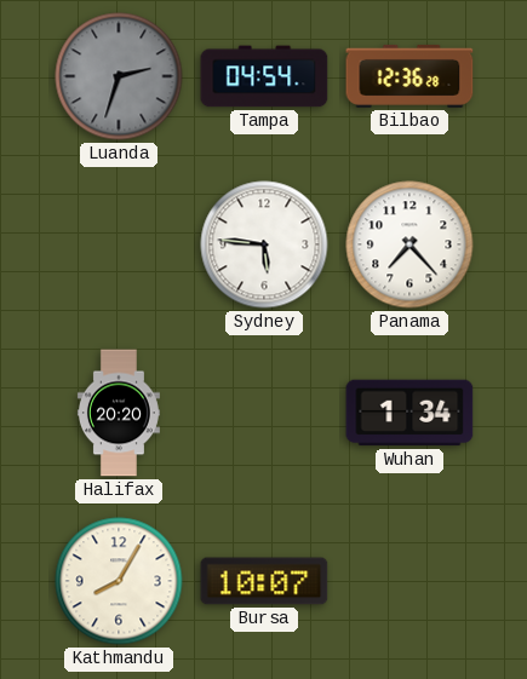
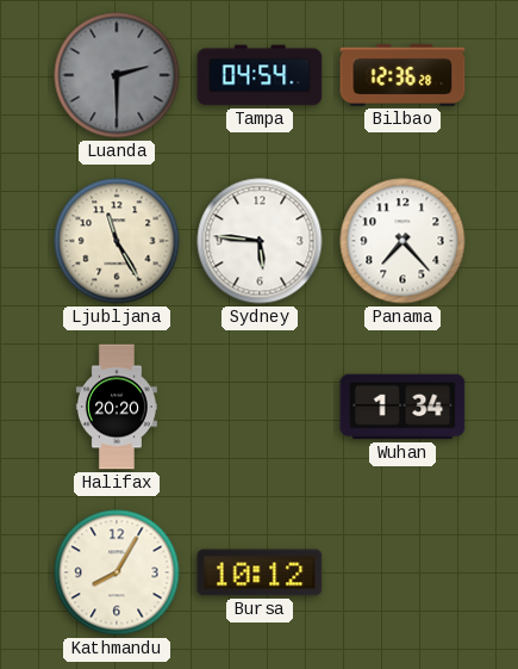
Luanda: 2:33 -> 2:30 (117, 75)
Ljubljana: none -> 11:25 (117, 241)
Bursa: 10:07 -> 10:12 (260, 572)
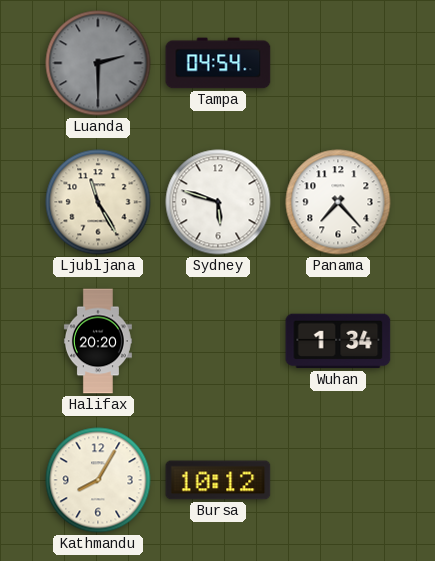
Bilbao: 12:36 -> none (402, 75)
Sydney: 5:46 -> 5:48 (218, 202)
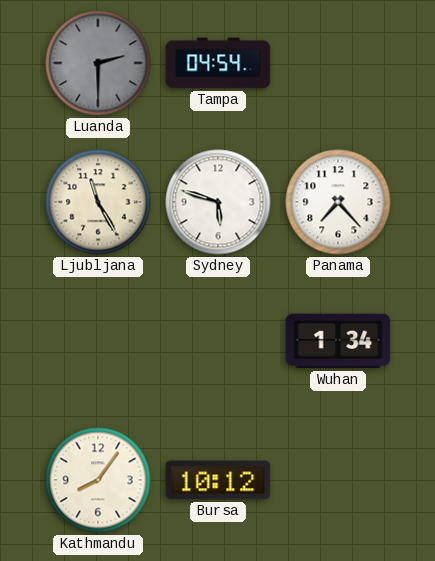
Halifax: 20:20 -> none (98, 341)
Kathmandu: 8:05 -> 8:06 (98, 480)
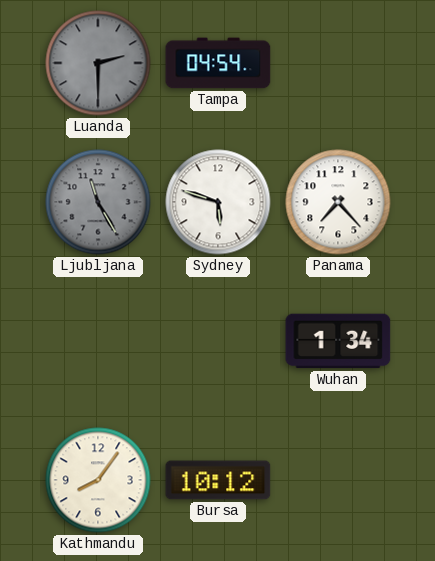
Ljubljana dial: cream -> grey (98, 202)
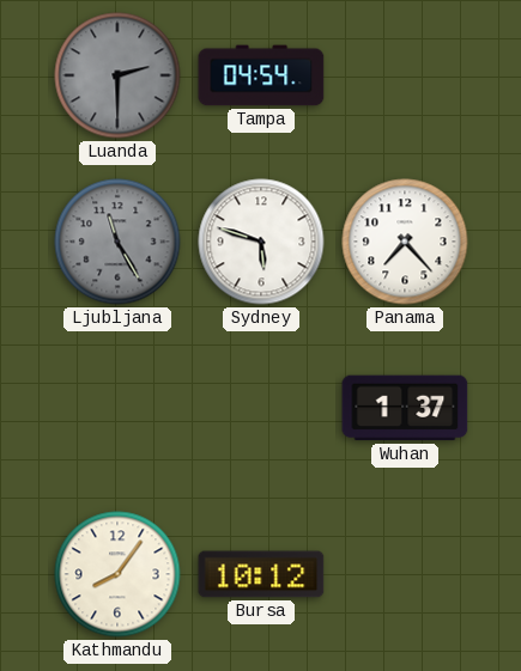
Wuhan: 1:34 -> 1:37 (405, 408)
